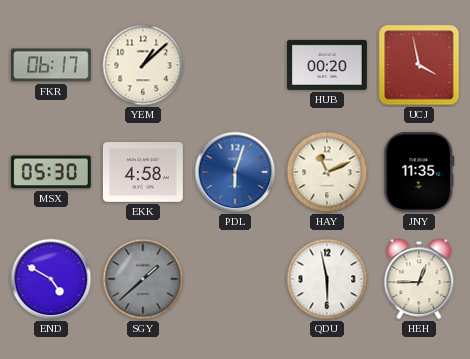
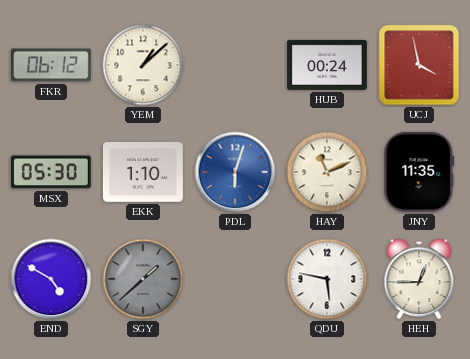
FKR: 06:17 -> 06:12 (51, 65)
HUB: 00:20 -> 00:24 (327, 65)
EKK: 4:58 -> 1:10 (143, 173)
QDU: 5:58 -> 5:47 (327, 279)
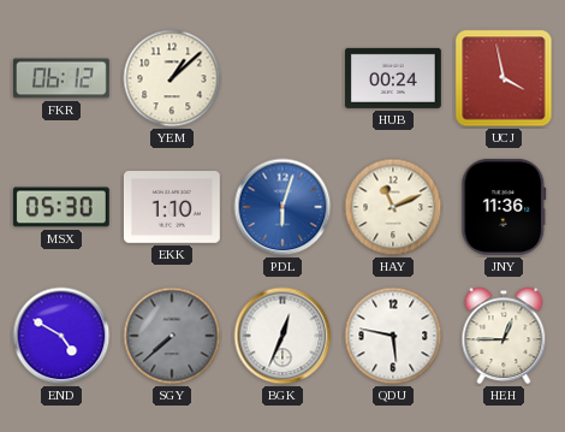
JNY: 11:35 -> 11:36 (504, 207)
SGY: 1:38 -> 7:38 (172, 336)
BGK: none -> 12:34 (282, 336)
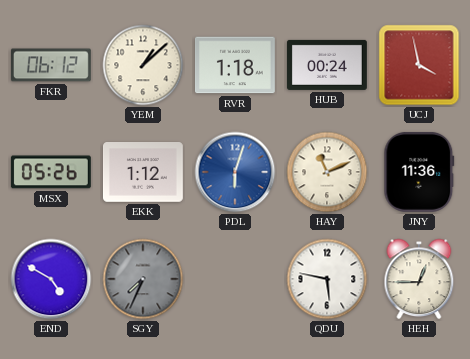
RVR: none -> 1:18 (235, 65)
MSX: 05:30 -> 05:26 (51, 172)
EKK: 1:10 -> 1:12 (143, 173)
SGY: 7:38 -> 7:34 (143, 279)
BGK: 12:34 -> none (282, 336)
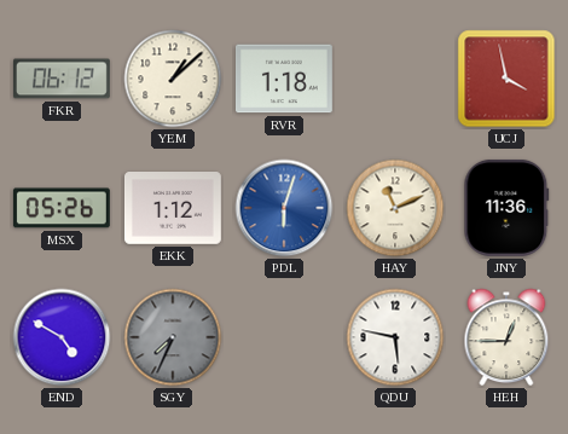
HUB: 00:24 -> none (327, 65)
